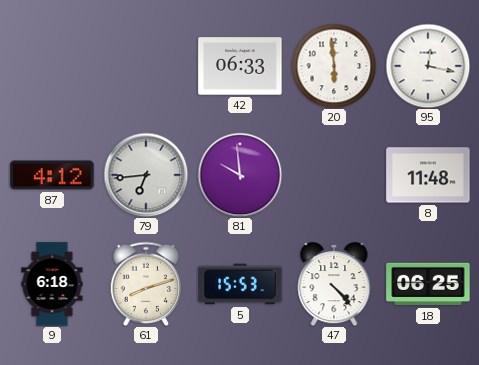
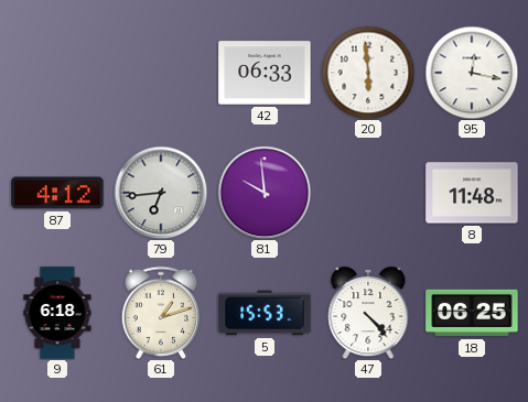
61: 8:12 -> 1:12 (161, 313)
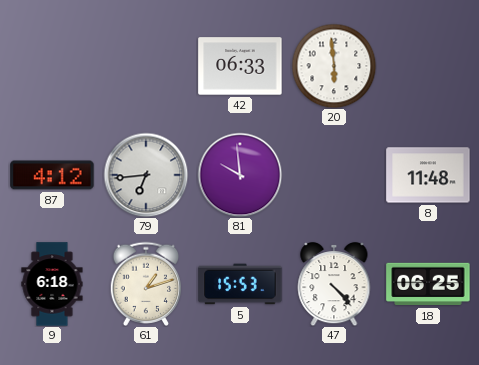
95: 12:17 -> none (472, 73)
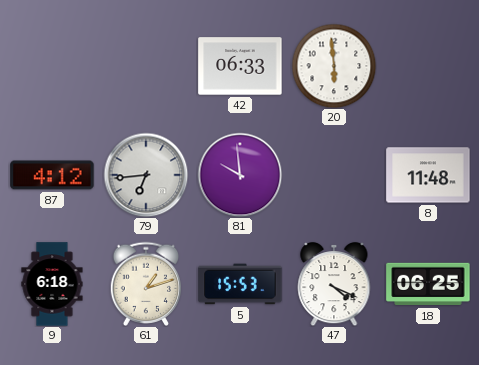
47: 4:23 -> 4:19 (334, 284)
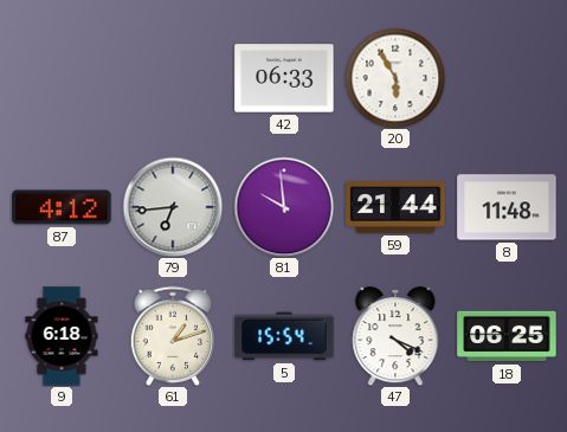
20: 5:59 -> 5:55 (395, 78)
59: none -> 21:44 (395, 207)
5: 15:53 -> 15:54 (284, 336)
